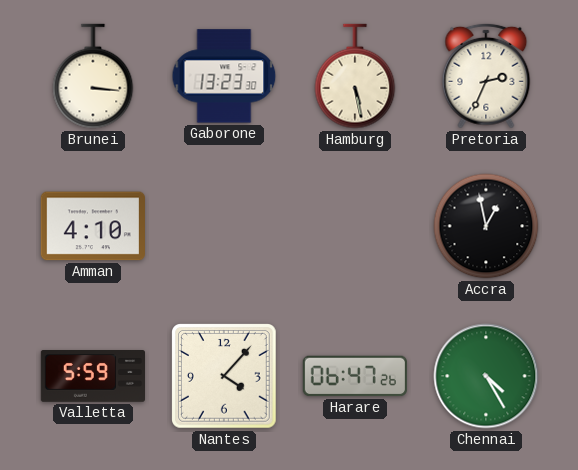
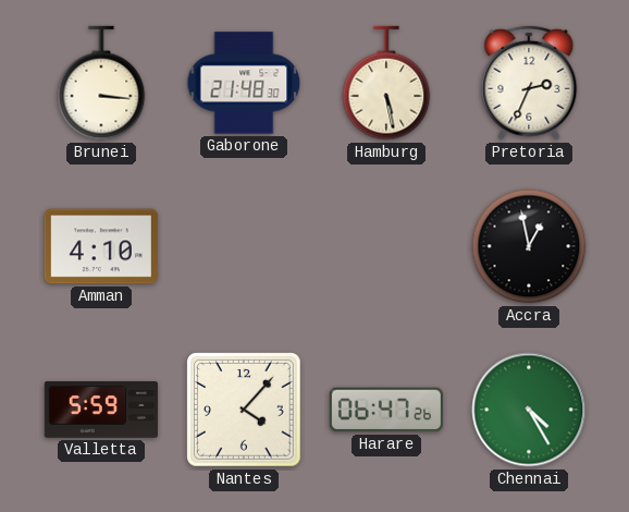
Gaborone: 13:23 -> 21:48 (244, 83)
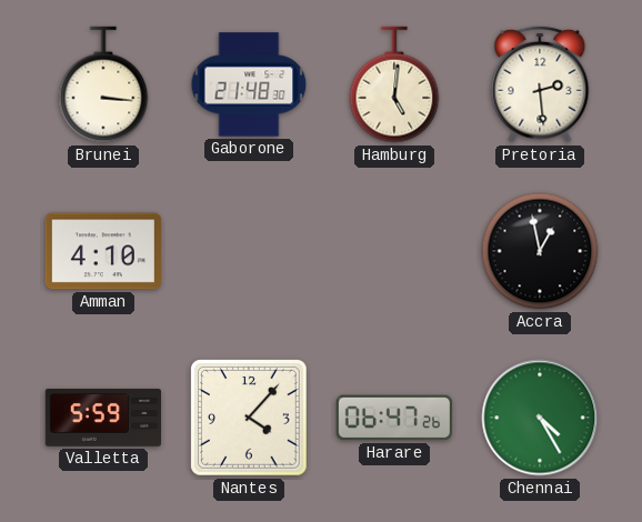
Hamburg: 5:28 -> 5:01 (394, 84)
Pretoria: 2:34 -> 2:29 (540, 84)
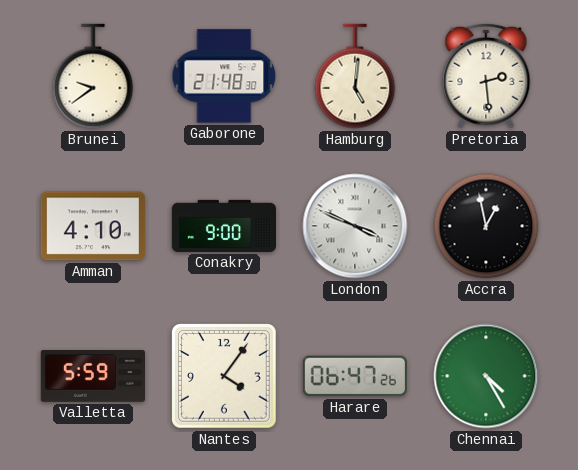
Brunei: 3:16 -> 9:39 (93, 76)
Conakry: none -> 9:00 (223, 226)
London: none -> 3:49 (355, 226)
Nantes: 4:07 -> 4:06 (225, 377)
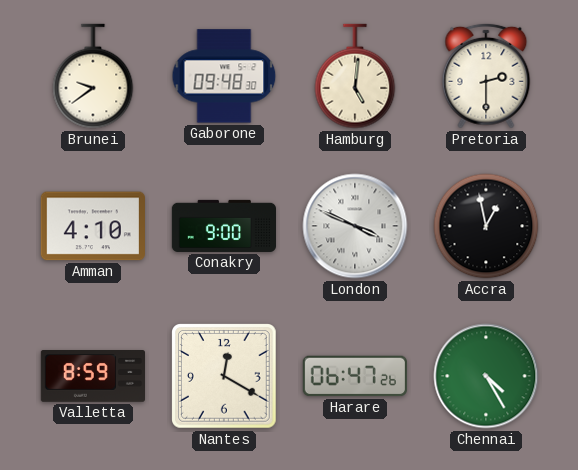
Gaborone: 21:48 -> 09:48 (224, 76)
Pretoria: 2:29 -> 2:30 (486, 76)
Valletta: 5:59 -> 8:59 (92, 377)
Nantes: 4:06 -> 12:20 (225, 377)
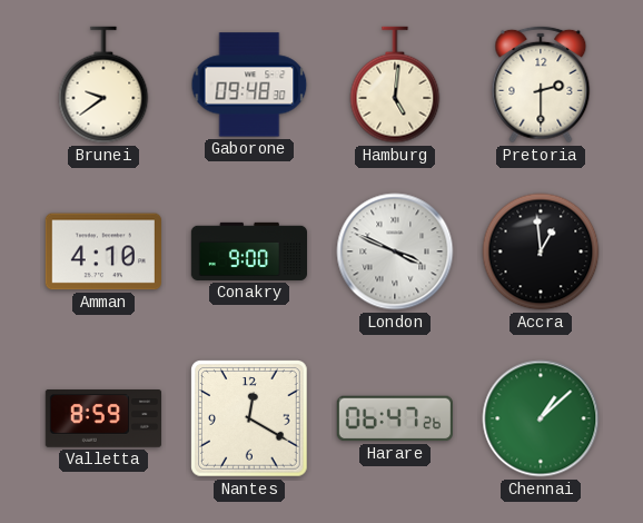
Accra: 12:58 -> 12:59 (541, 251)
Chennai: 4:25 -> 1:08 (541, 418)
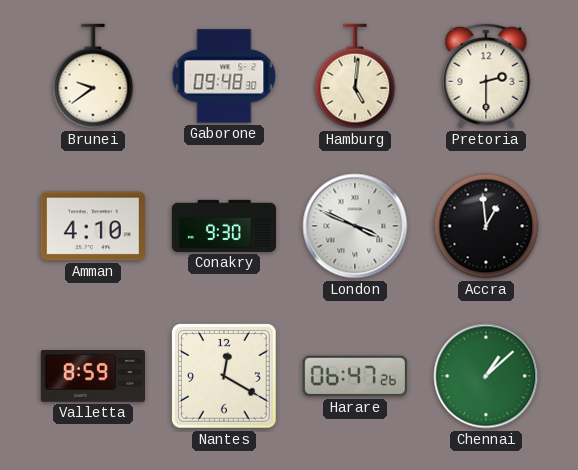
Conakry: 9:00 -> 9:30 (223, 226)
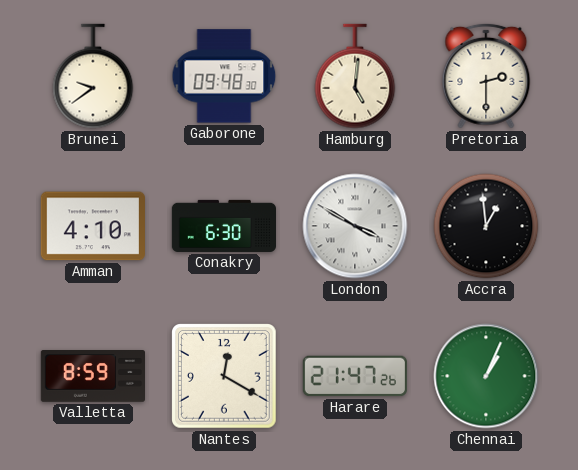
Conakry: 9:30 -> 6:30 (223, 226)
London: 3:49 -> 3:50 (355, 226)
Harare: 06:47 -> 21:47 (355, 376)
Chennai: 1:08 -> 1:04 (486, 376)
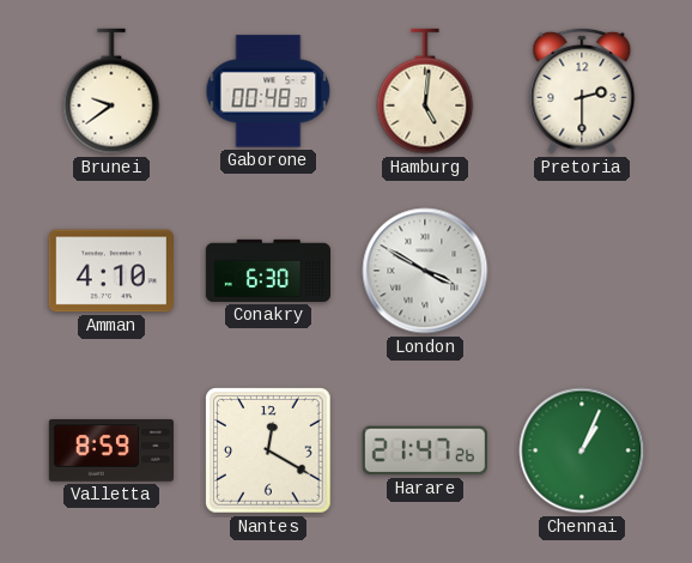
Gaborone: 09:48 -> 00:48 (268, 91)
Accra: 12:59 -> none (486, 226)
